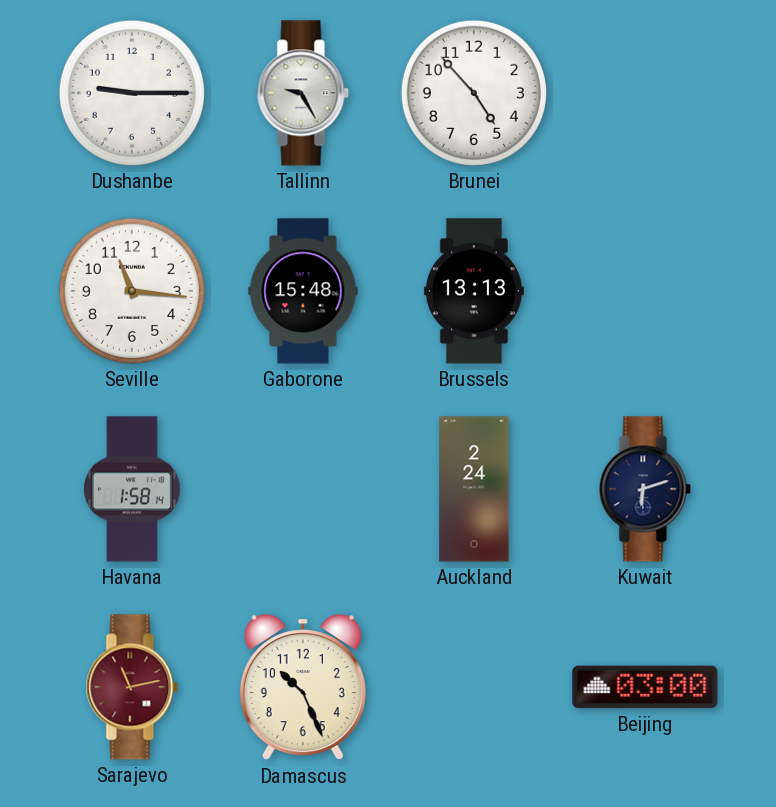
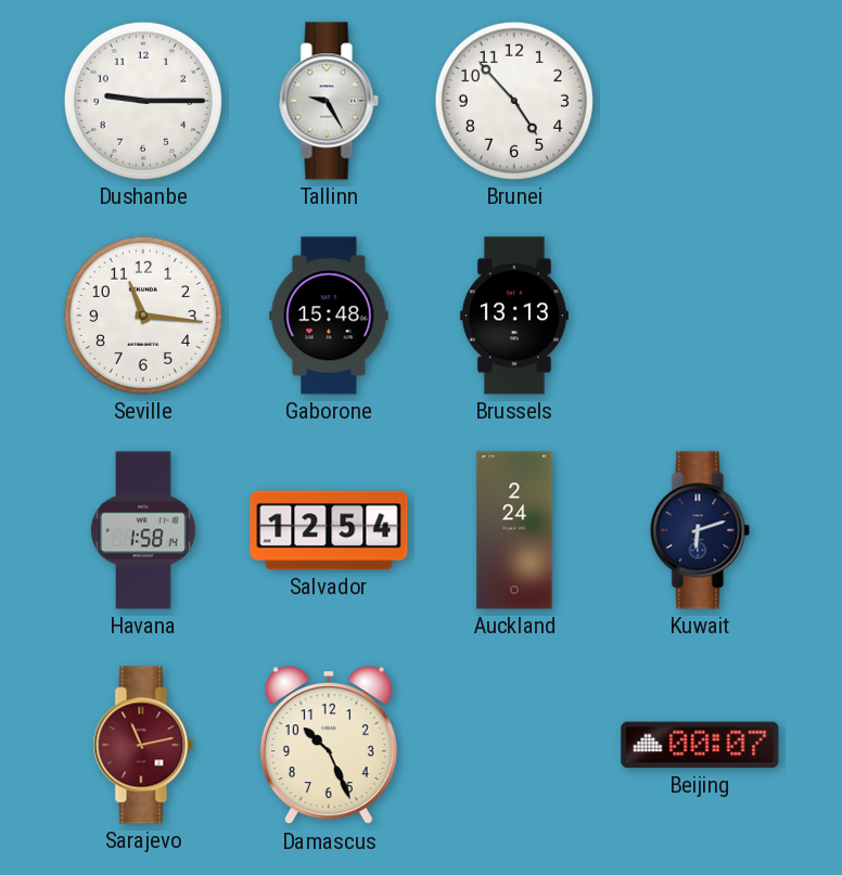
Salvador: none -> 12:54 (329, 530)
Beijing: 03:00 -> 00:07 (700, 745)
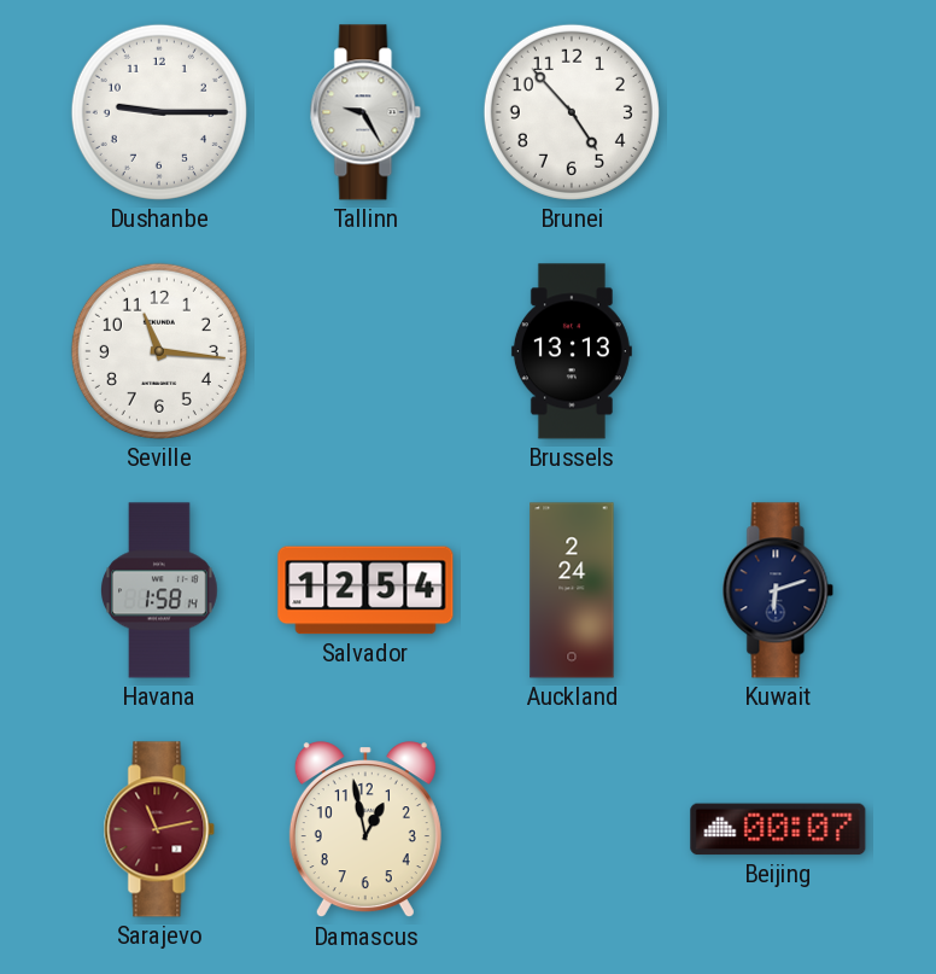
Gaborone: 15:48 -> none (329, 316)
Damascus: 10:26 -> 12:58 (365, 830)
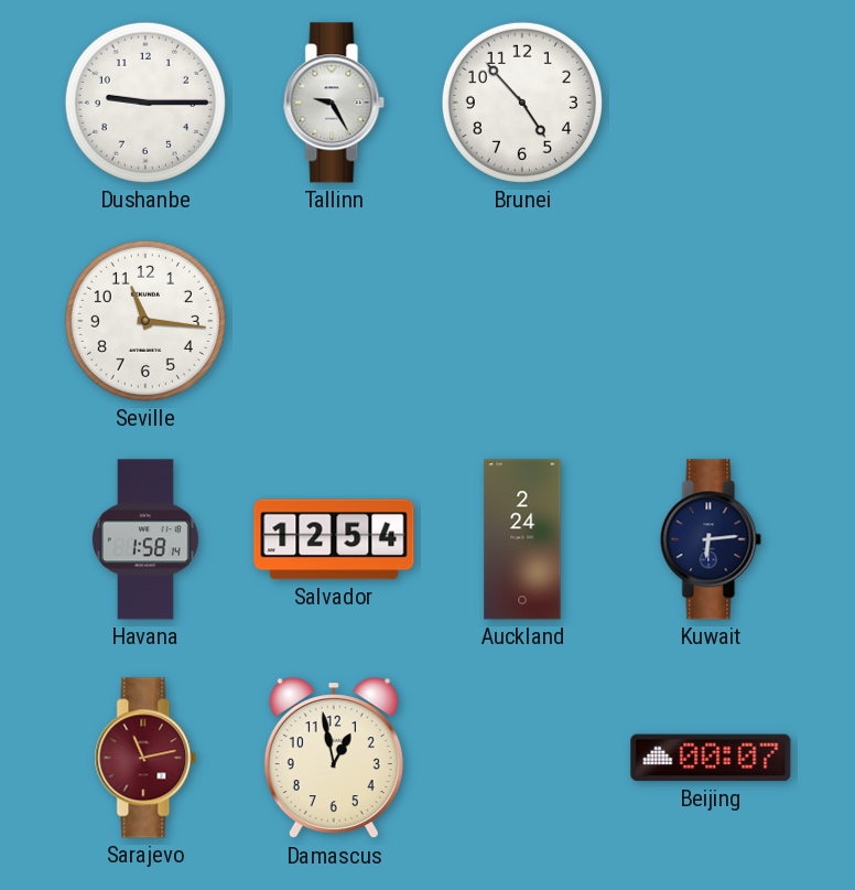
Brussels: 13:13 -> none (572, 351)
Kuwait: 6:12 -> 6:14 (711, 539)
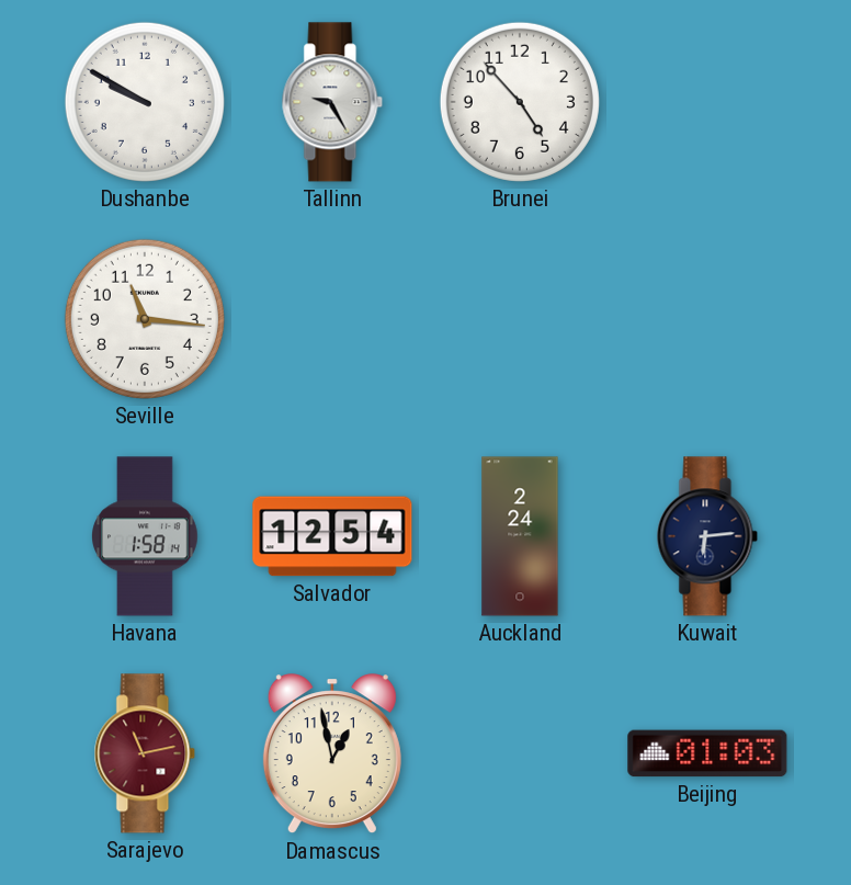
Dushanbe: 9:15 -> 9:50 (145, 102)
Beijing: 00:07 -> 01:03 (707, 753)
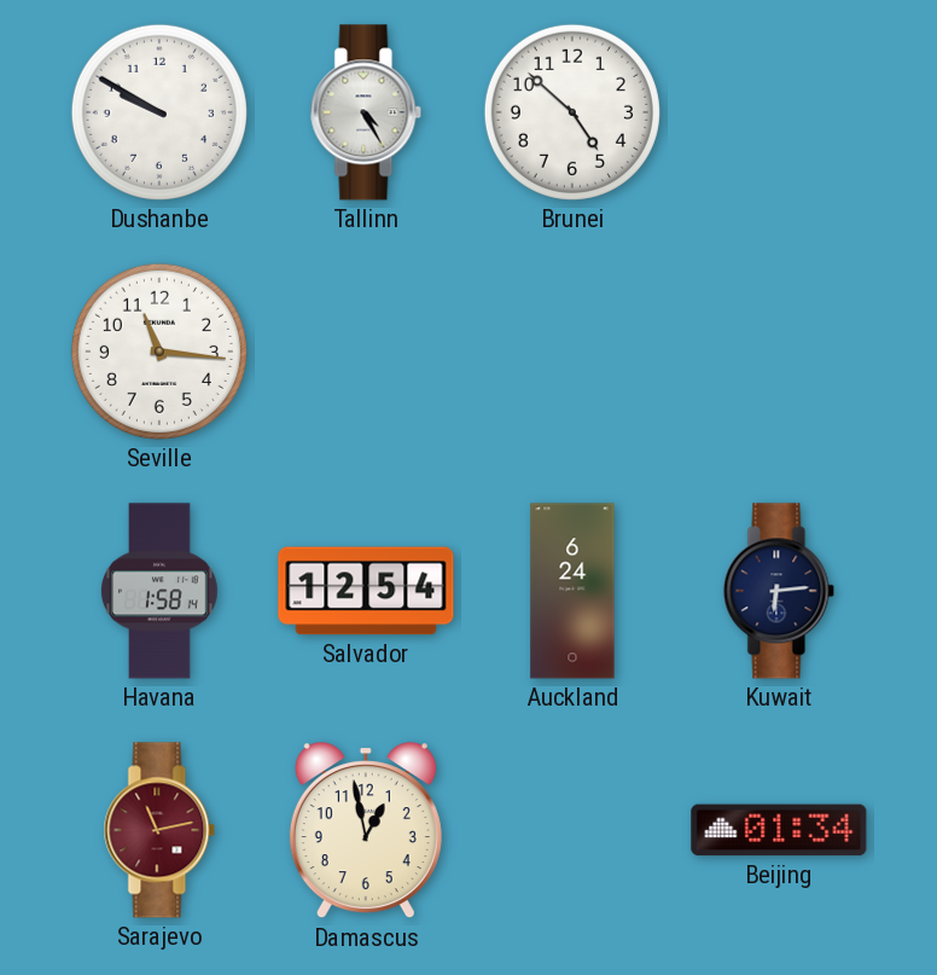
Tallinn: 9:25 -> 4:25 (366, 112)
Brunei: 4:53 -> 4:52 (572, 112)
Auckland: 2:24 -> 6:24 (572, 591)
Beijing: 01:03 -> 01:34 (779, 830)
